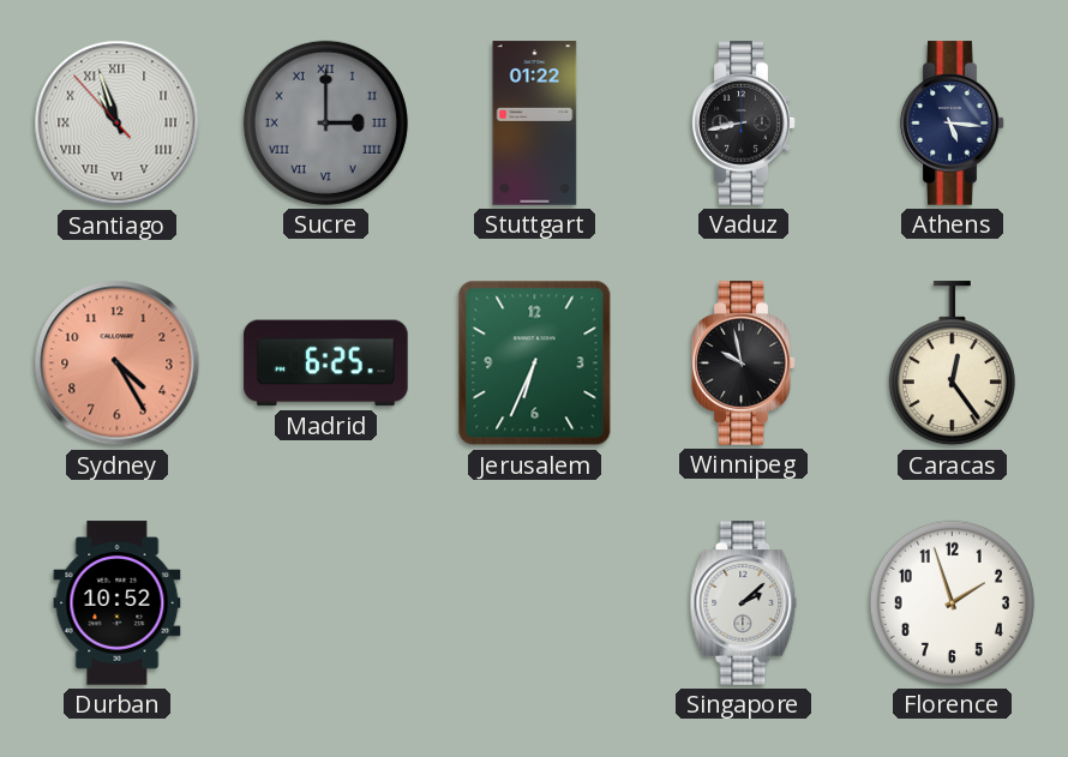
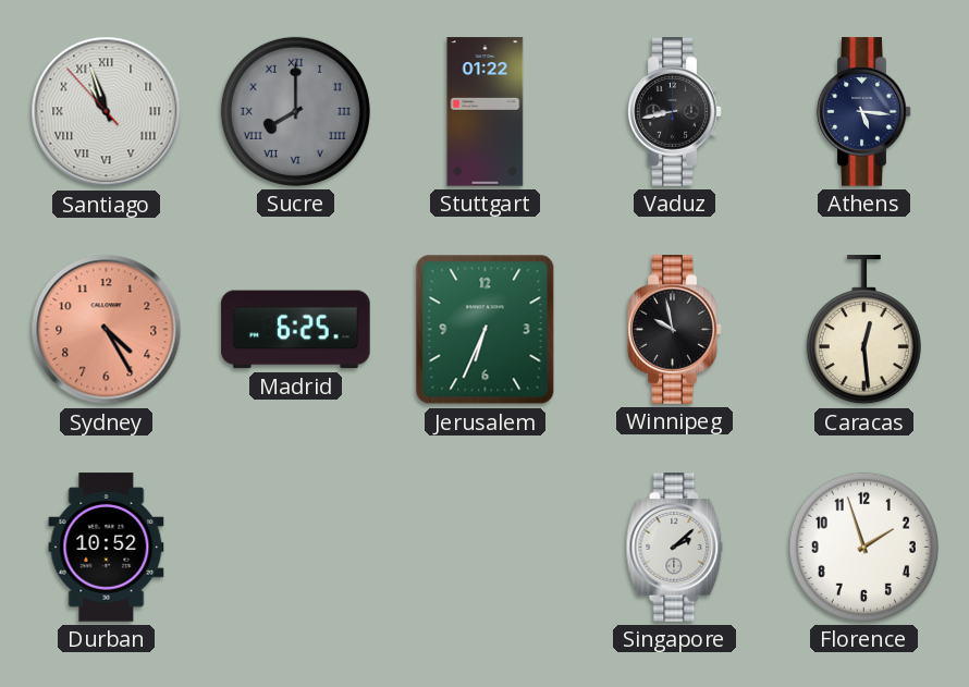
Sucre: 3:00 -> 8:00 (295, 111)
Caracas: 12:24 -> 12:29 (863, 330)
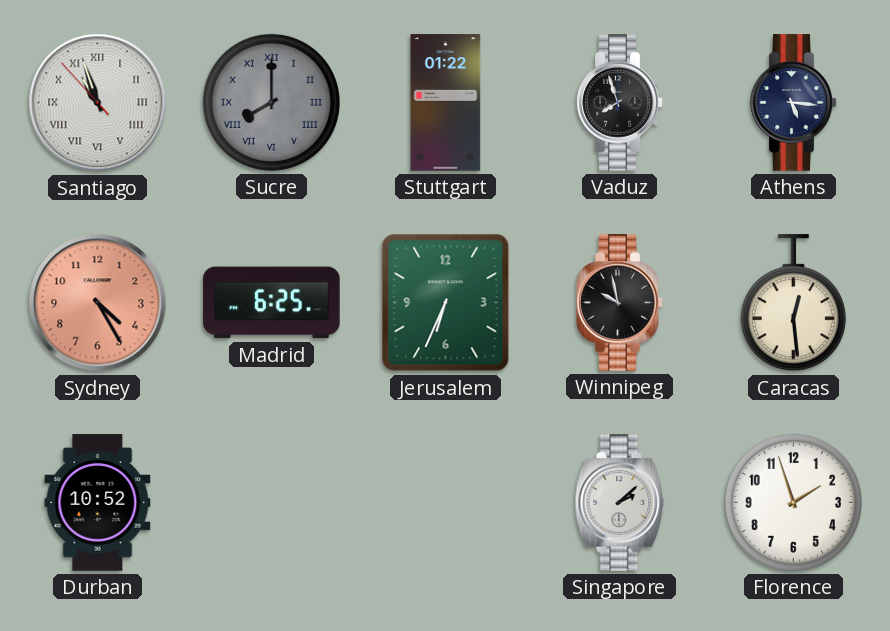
Vaduz: 8:43 -> 7:57 (620, 103)
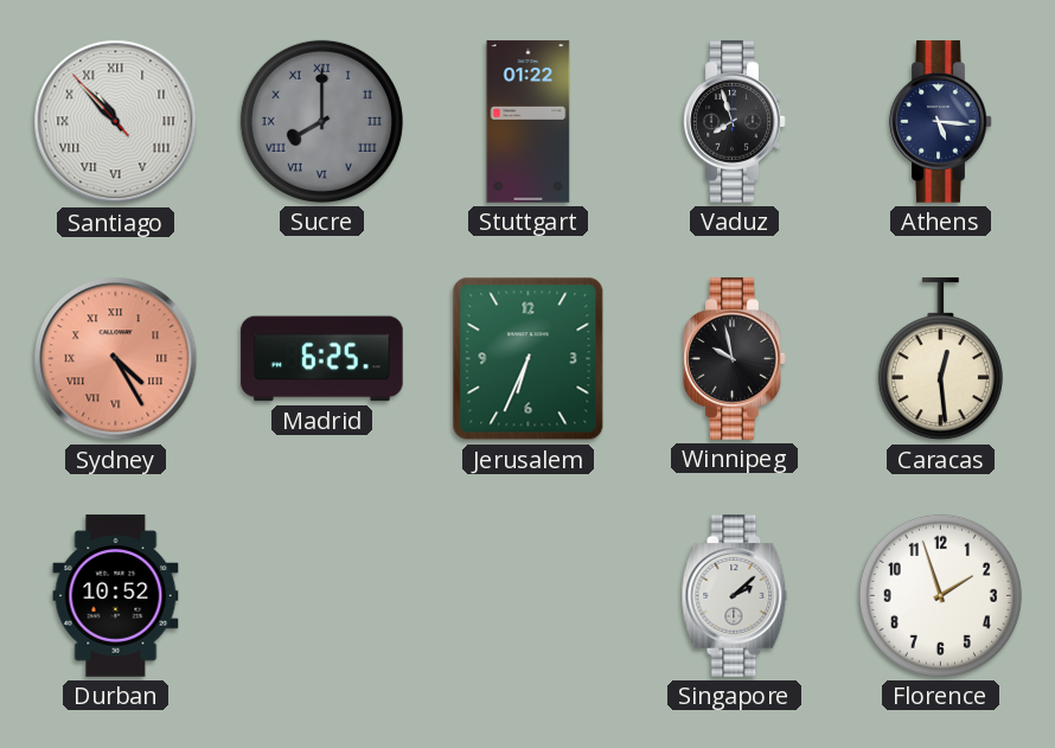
Santiago: 10:56 -> 10:52 (116, 122)
Sydney numerals: Arabic -> Roman (116, 359)
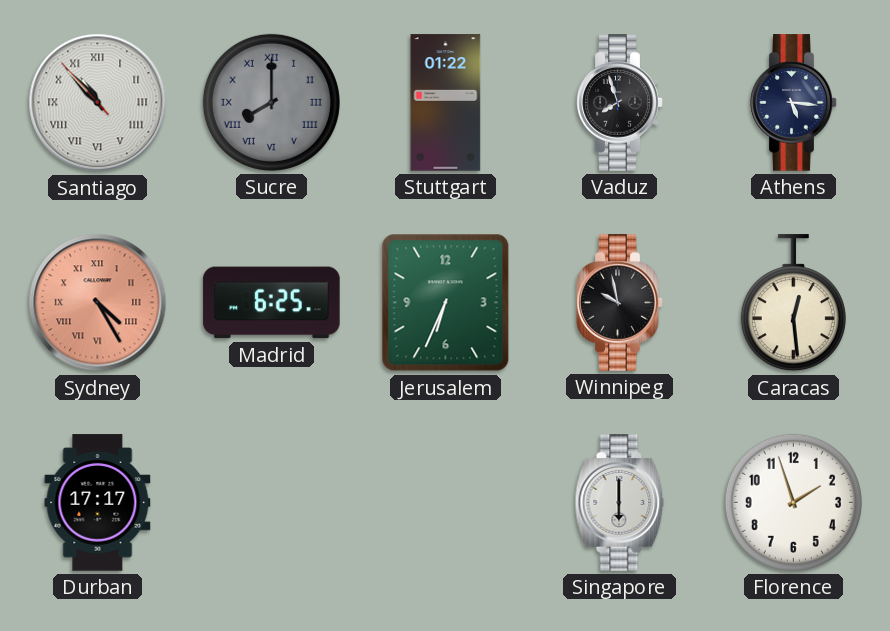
Durban: 10:52 -> 17:17 (98, 503)
Singapore: 2:08 -> 6:00 (620, 503)
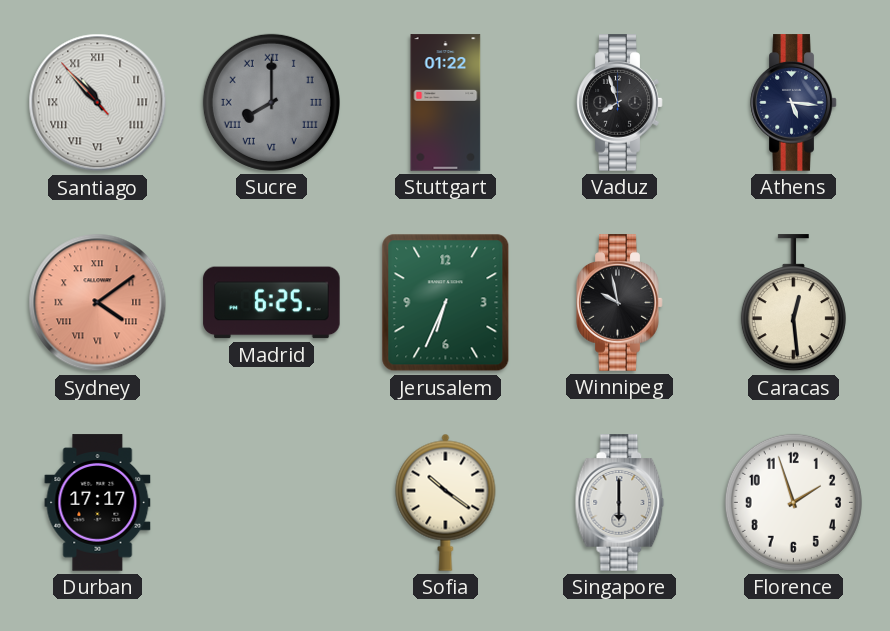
Sydney: 4:25 -> 4:09 (98, 303)
Sofia: none -> 10:21 (446, 502)
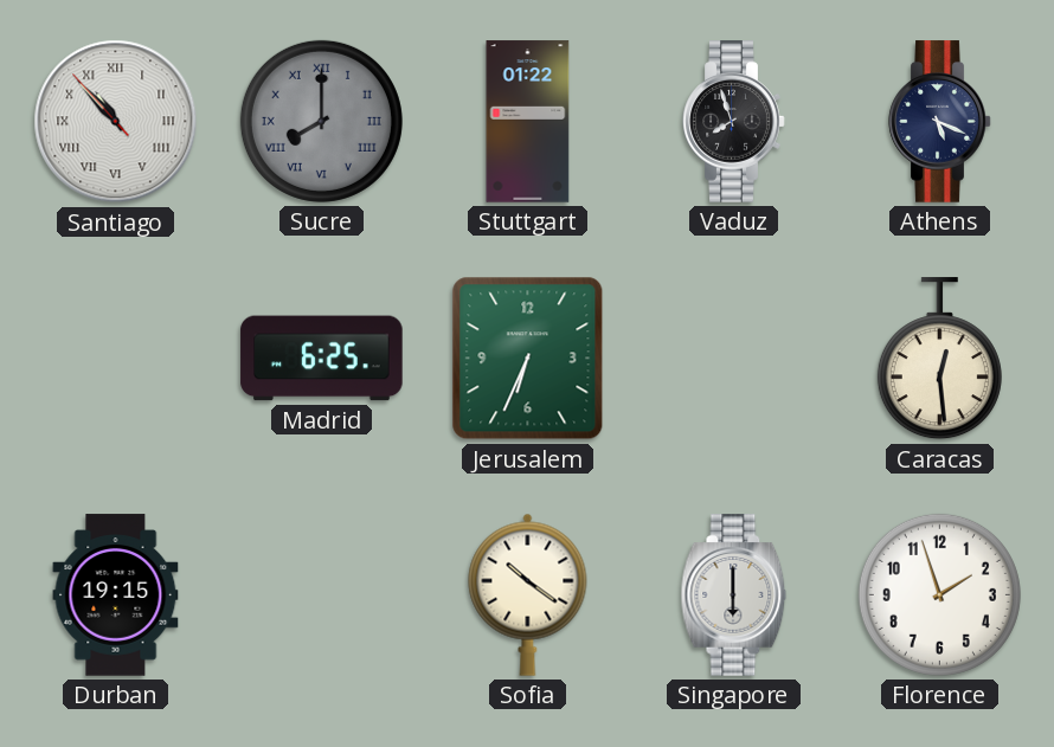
Athens: 5:16 -> 5:19 (940, 122)
Sydney: 4:09 -> none (98, 303)
Winnipeg: 9:58 -> none (620, 303)
Durban: 17:17 -> 19:15 (116, 595)
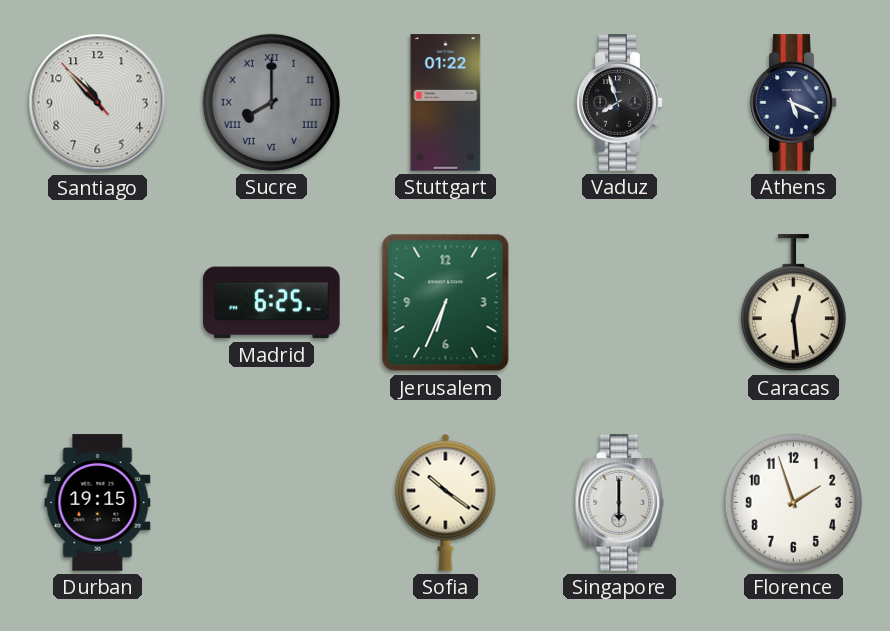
Santiago numerals: Roman -> Arabic (98, 103)
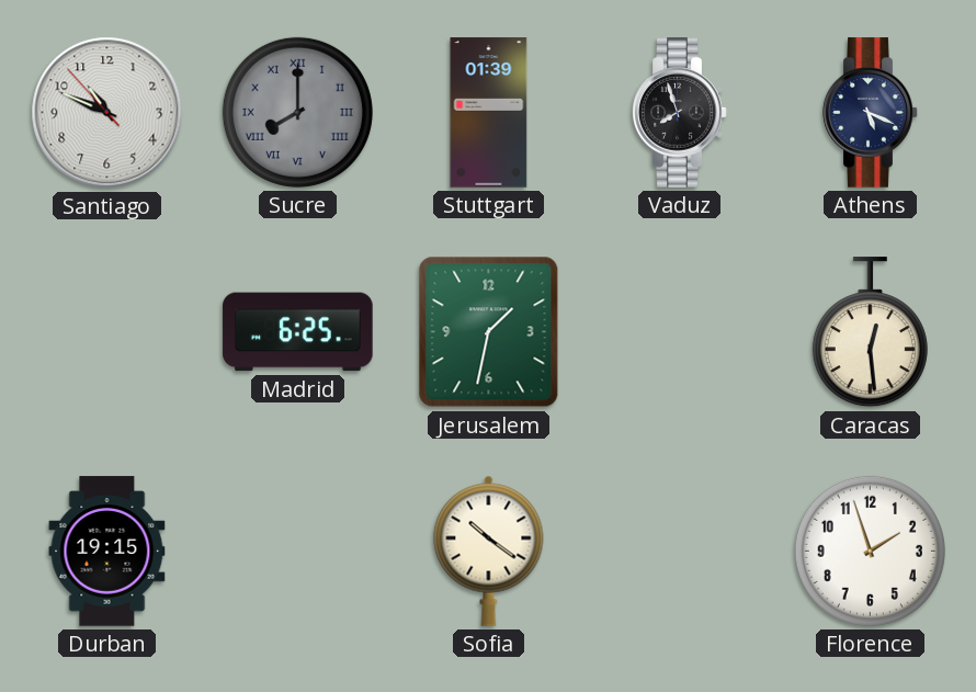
Santiago: 10:52 -> 10:48 (107, 113)
Stuttgart: 01:22 -> 01:39 (489, 113)
Jerusalem: 6:34 -> 1:32 (489, 332)
Singapore: 6:00 -> none (620, 503)
